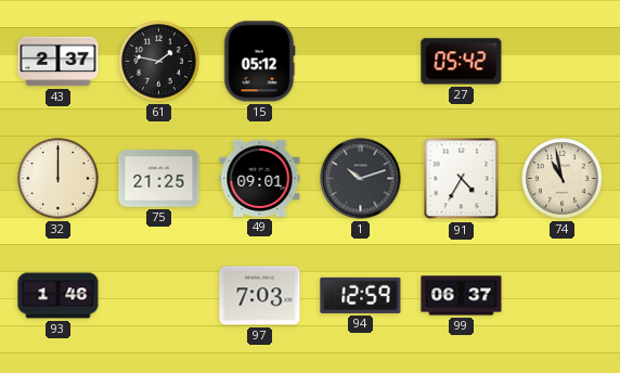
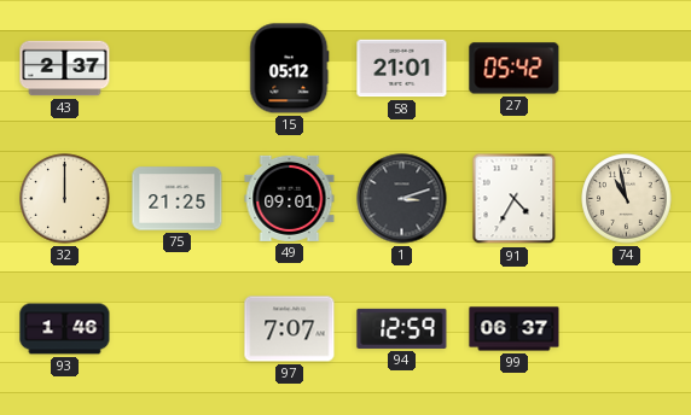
61: 1:47 -> none (159, 62)
58: none -> 21:01 (402, 69)
1: 10:12 -> 3:12 (402, 199)
97: 7:03 -> 7:07 (290, 329)
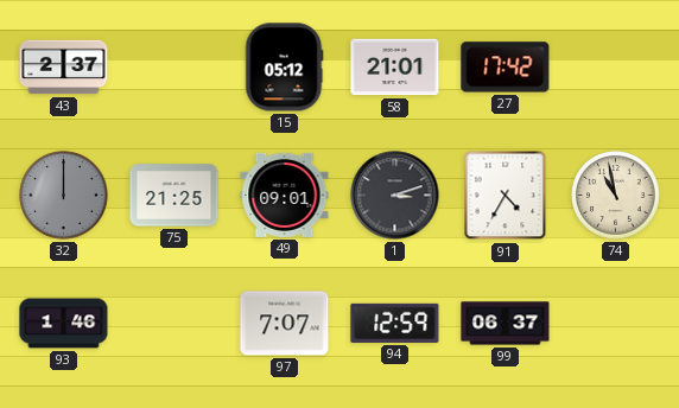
27: 05:42 -> 17:42 (506, 68)
32 dial: cream -> grey (64, 196)
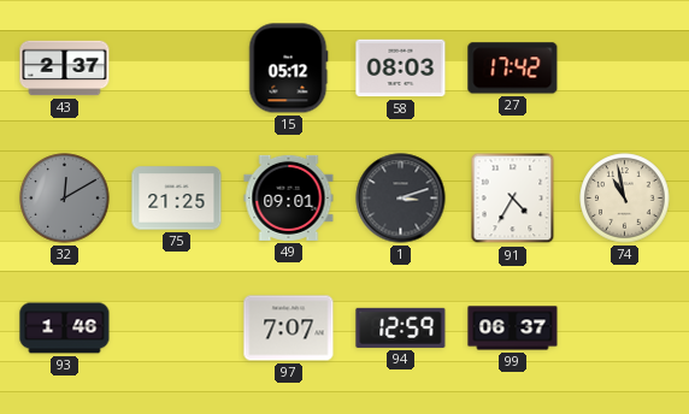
58: 21:01 -> 08:03 (401, 69)
32: 12:00 -> 12:10 (65, 199)
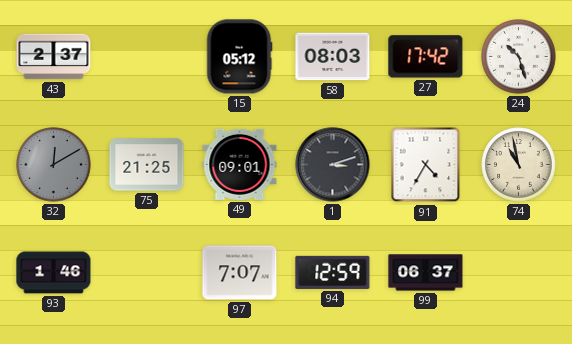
24: none -> 10:27 (519, 57)
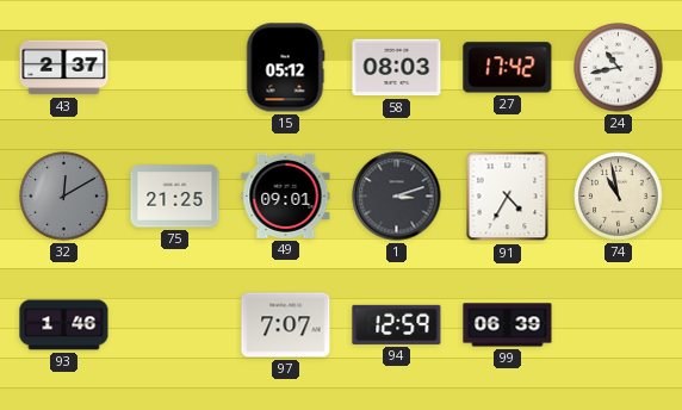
24: 10:27 -> 10:43 (619, 68)
99: 06:37 -> 06:39 (508, 325)
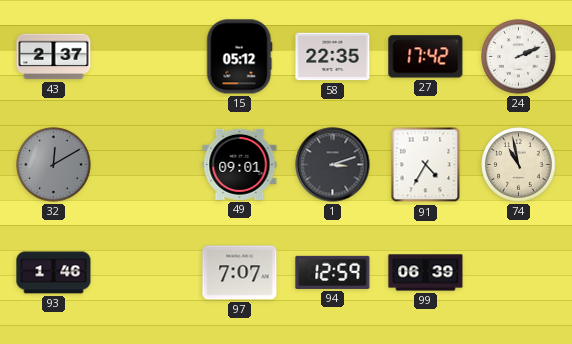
58: 08:03 -> 22:35 (333, 57)
24: 10:43 -> 2:11 (519, 57)
75: 21:25 -> none (175, 197)
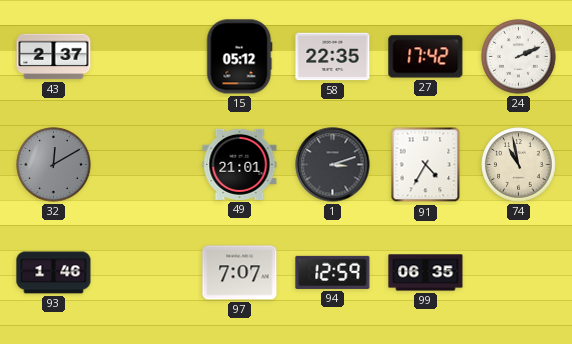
49: 09:01 -> 21:01 (240, 164)
99: 06:39 -> 06:35 (426, 273)
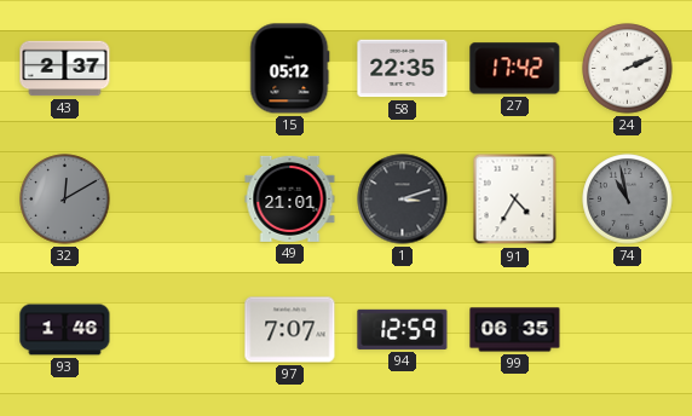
74 dial: cream -> grey (628, 200)
